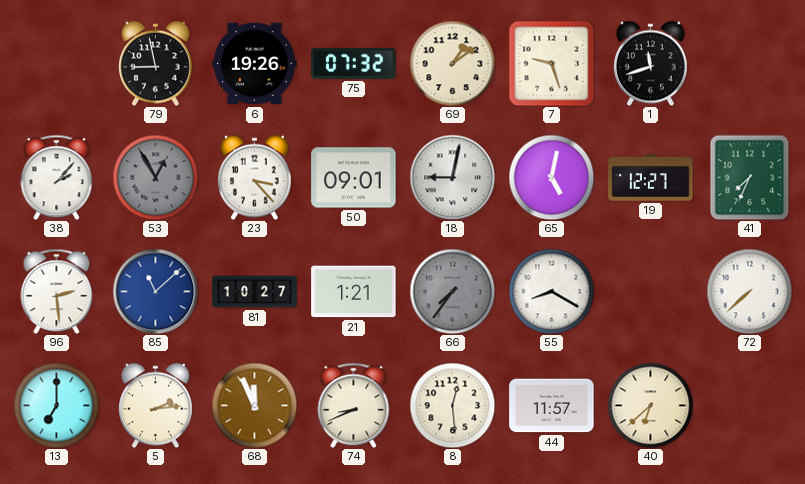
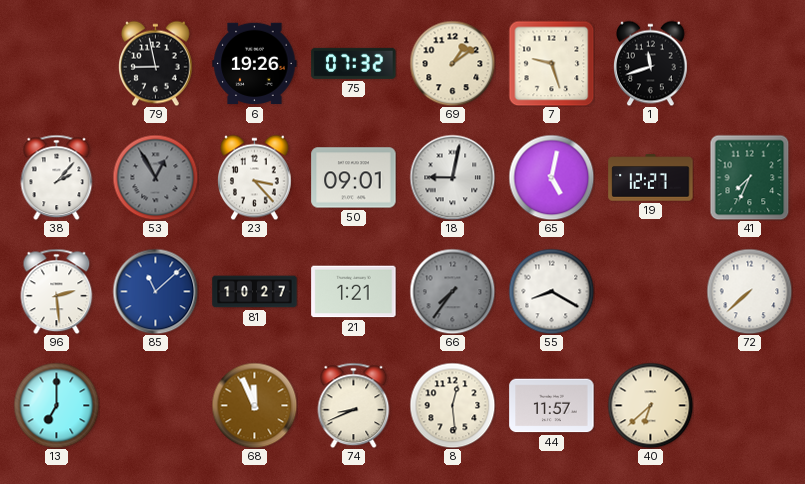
5: 2:14 -> none (156, 405)
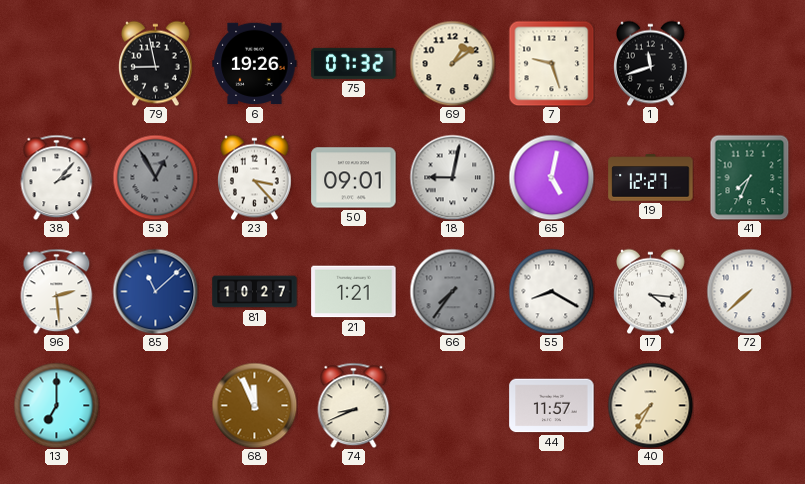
17: none -> 4:16 (651, 291)
8: 12:29 -> none (452, 405)
40: 6:38 -> 7:35 (650, 405)
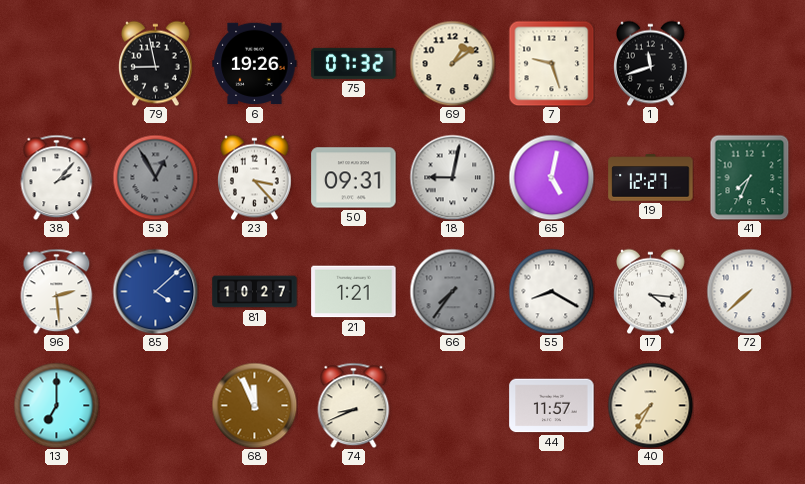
50: 09:01 -> 09:31 (354, 178)
85: 11:08 -> 4:08 (155, 291)
